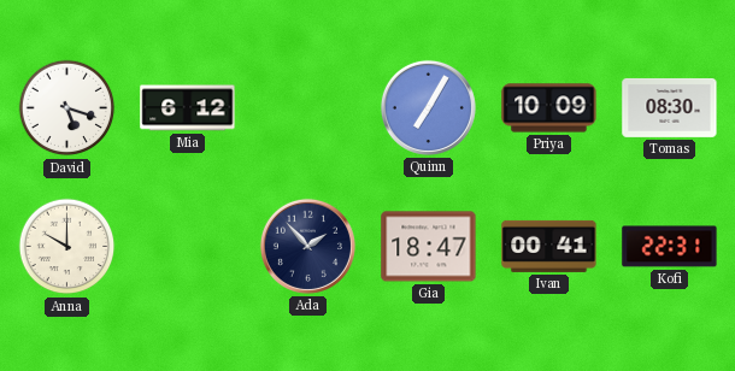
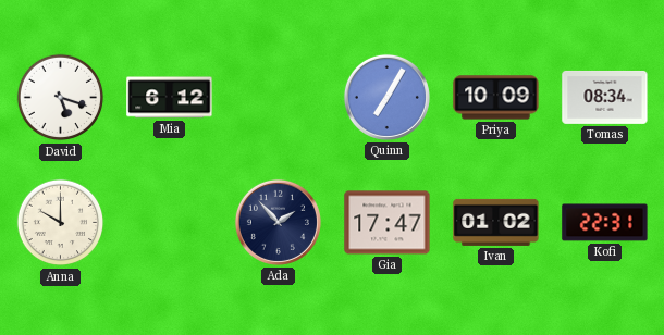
Tomas: 08:30 -> 08:34 (605, 97)
Gia: 18:47 -> 17:47 (388, 223)
Ivan: 00:41 -> 01:02 (496, 222)
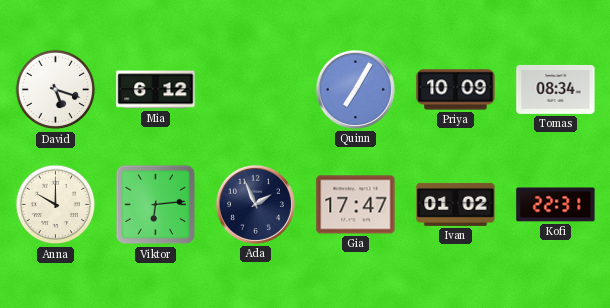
Viktor: none -> 6:14 (156, 205)
Ada: 1:53 -> 1:56 (255, 204)
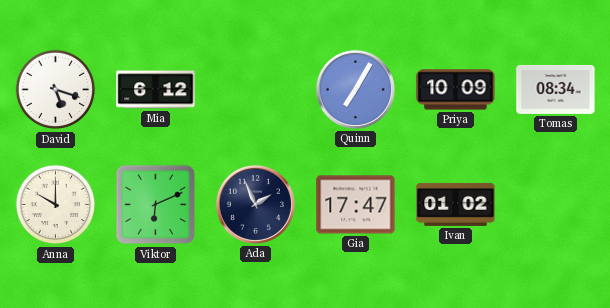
Viktor: 6:14 -> 6:11 (156, 205)
Kofi: 22:31 -> none (556, 205)
